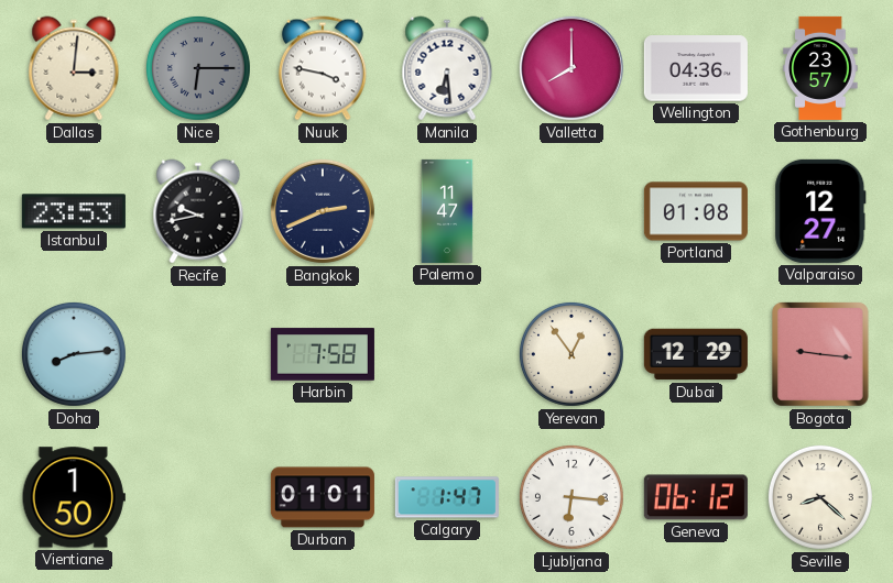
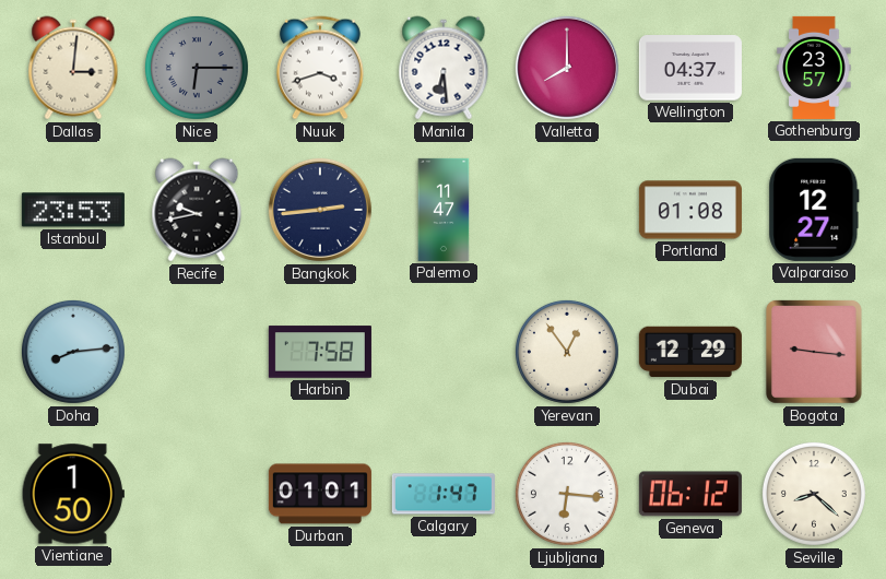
Nuuk: 3:47 -> 3:42 (320, 68)
Wellington: 04:36 -> 04:37 (690, 68)
Bangkok: 2:41 -> 2:44 (320, 210)
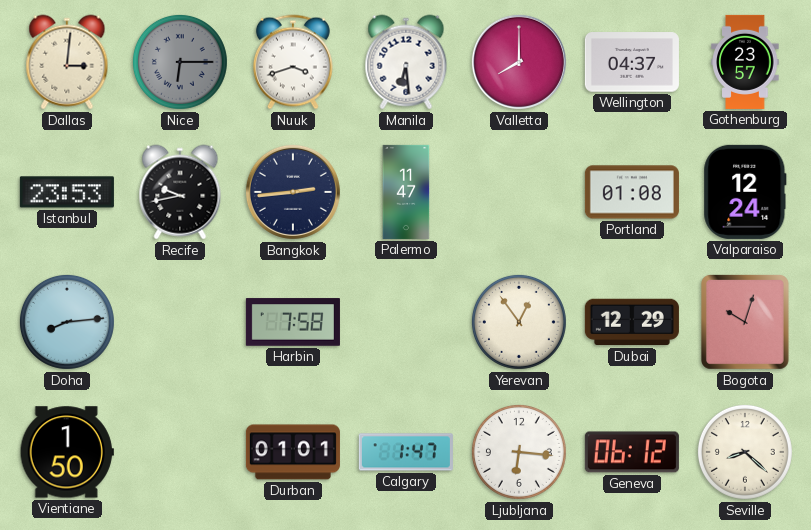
Valparaiso: 12:27 -> 12:24 (745, 192)
Bogota: 9:16 -> 10:03 (745, 322)
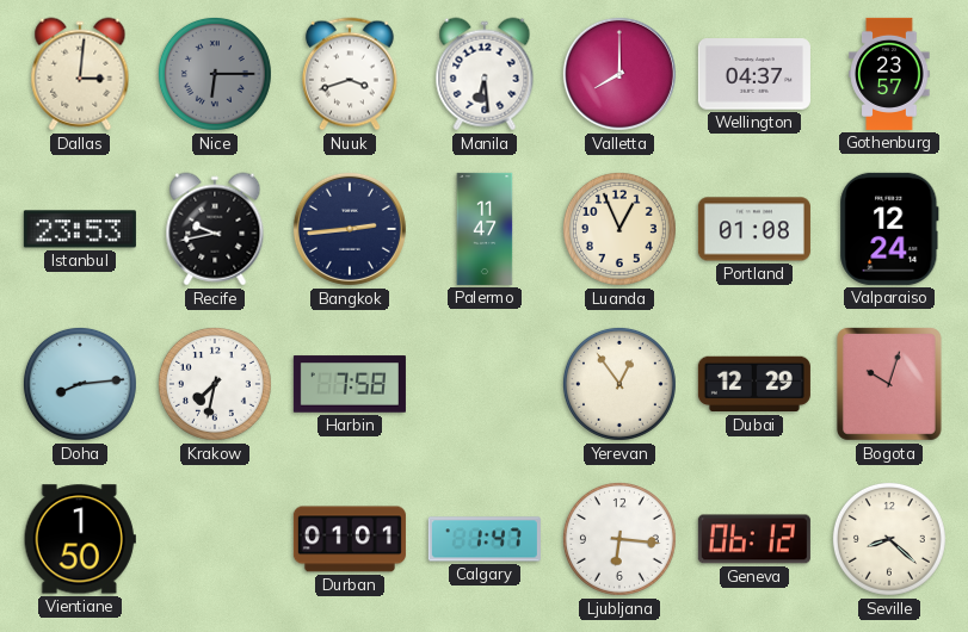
Luanda: none -> 12:56 (619, 229)
Krakow: none -> 7:32 (215, 384)
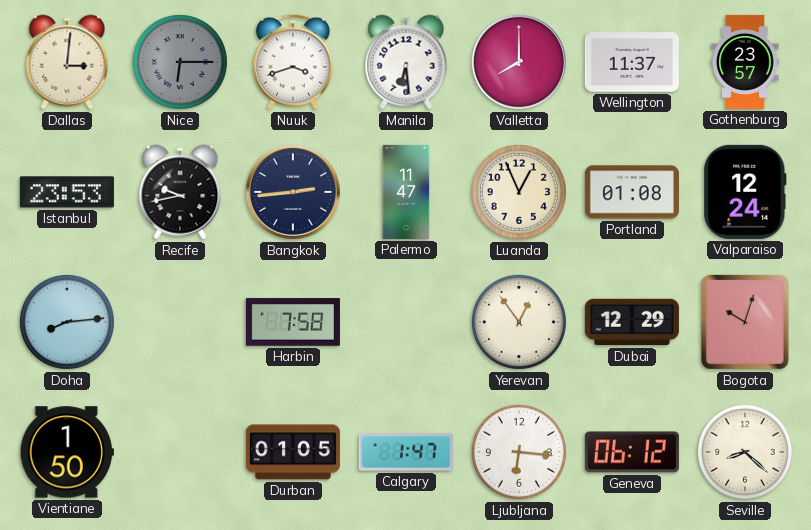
Wellington: 04:37 -> 11:37 (632, 62)
Krakow: 7:32 -> none (215, 384)
Durban: 01:01 -> 01:05 (293, 452)
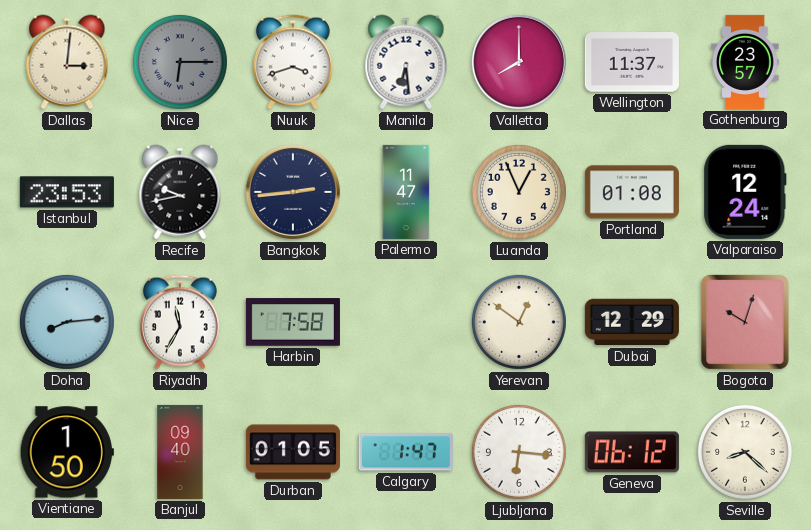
Riyadh: none -> 11:35 (180, 322)
Yerevan: 12:54 -> 12:51 (519, 322)
Banjul: none -> 09:40 (180, 452)
